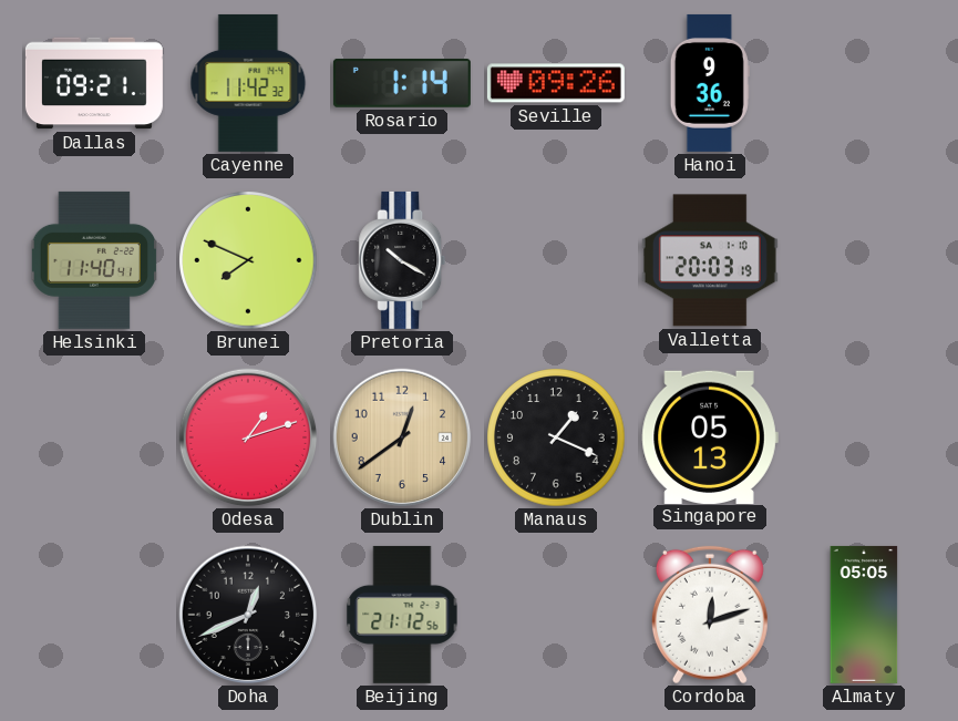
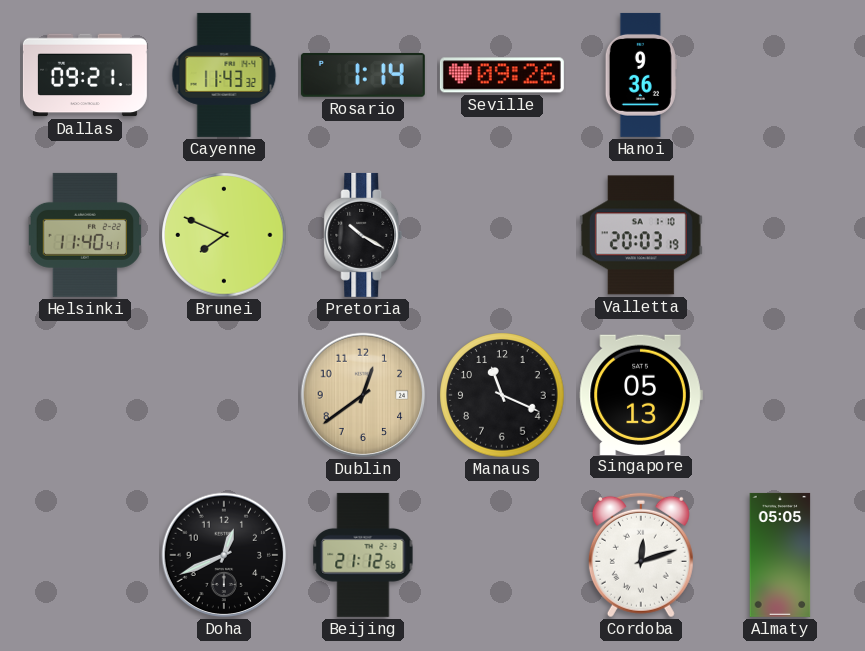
Cayenne: 11:42 -> 11:43 (224, 75)
Odesa: 1:12 -> none (248, 437)
Manaus: 1:19 -> 11:19 (502, 395)
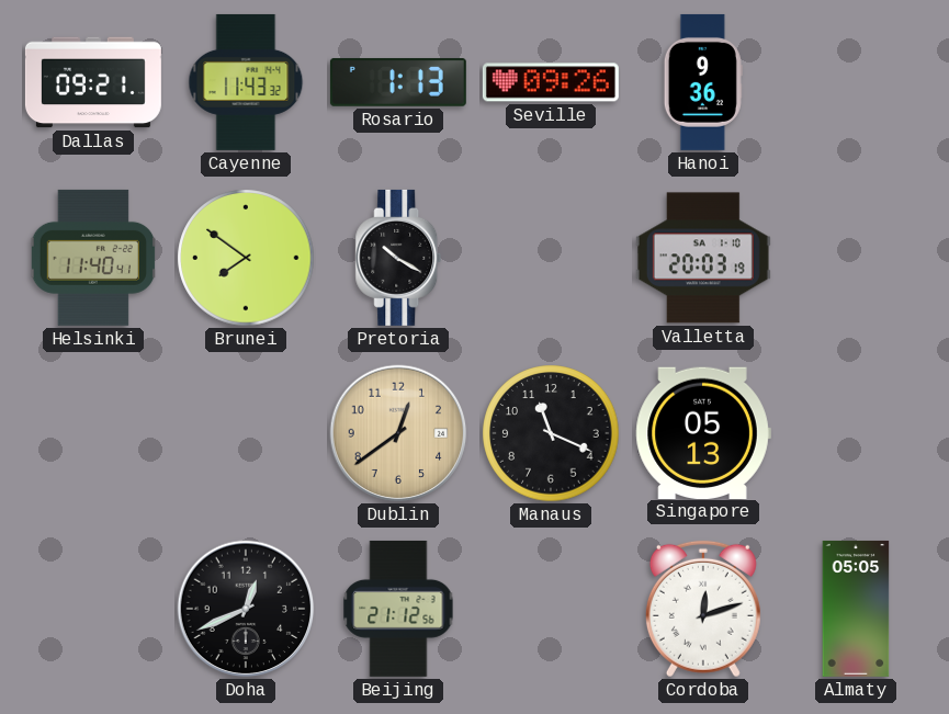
Rosario: 1:14 -> 1:13 (398, 82)
Brunei: 7:49 -> 7:51 (246, 258)
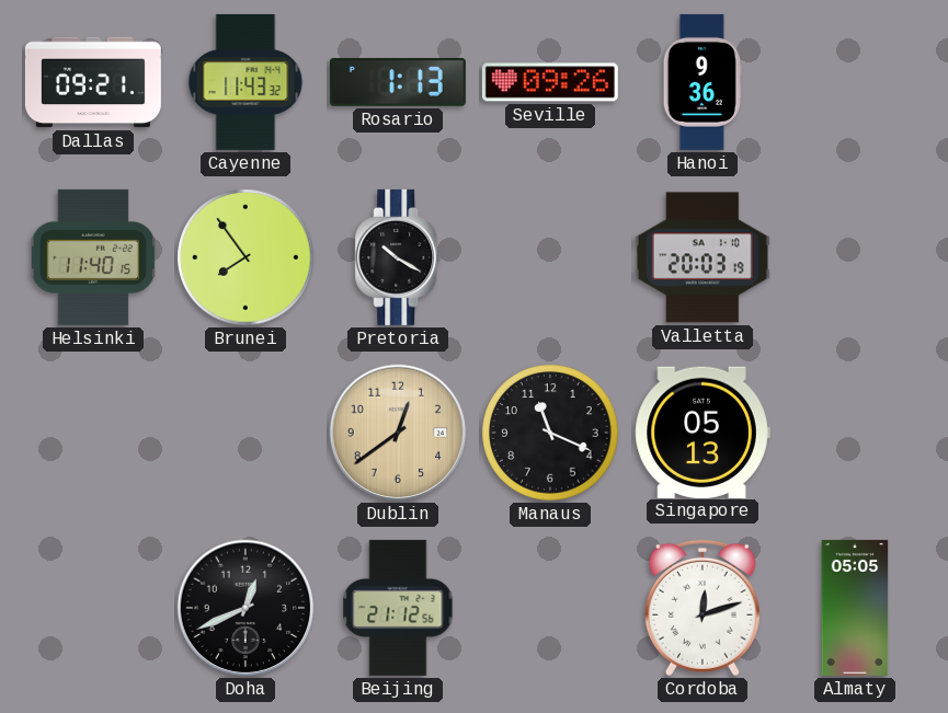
Helsinki: 11:40:41 -> 11:40:15 (92, 257)
Brunei: 7:51 -> 7:54 (245, 257)
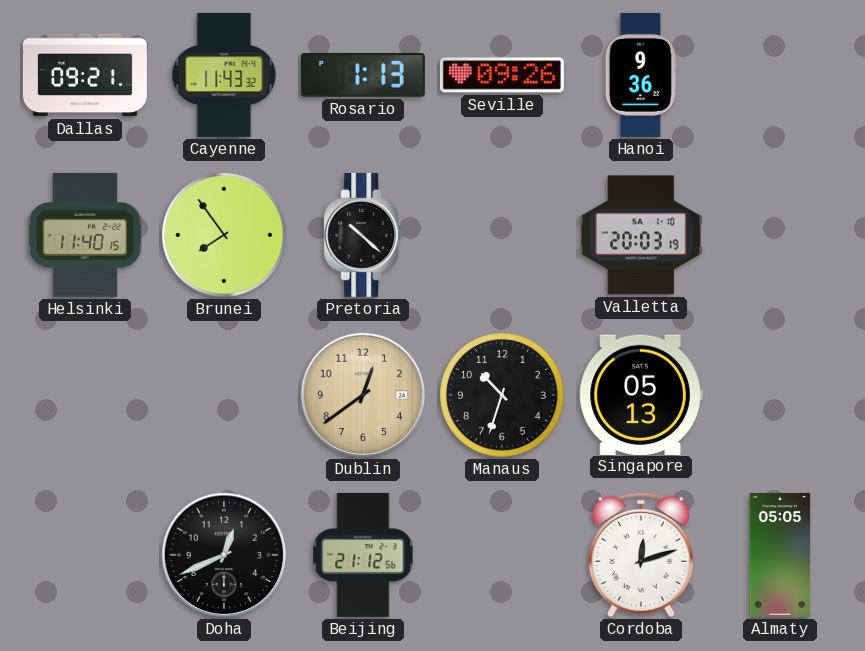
Pretoria: 10:20 -> 10:22 (363, 235)
Manaus: 11:19 -> 10:33 (502, 395)
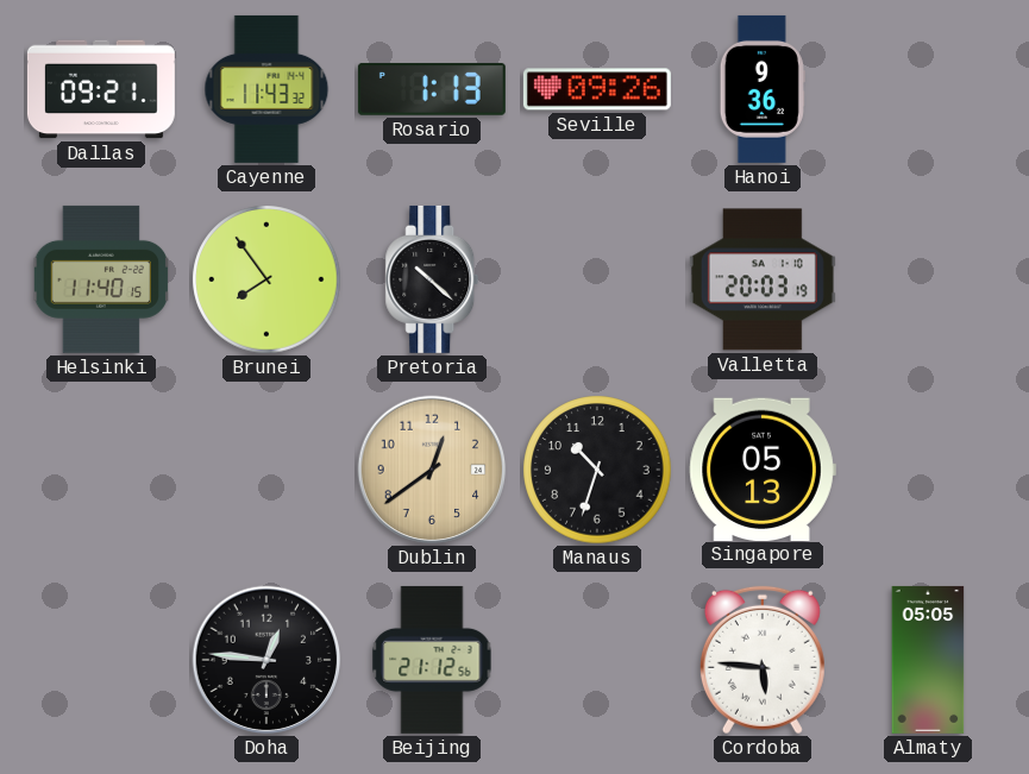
Doha: 12:41 -> 12:46 (266, 660)
Cordoba: 12:12 -> 5:46 (763, 660)
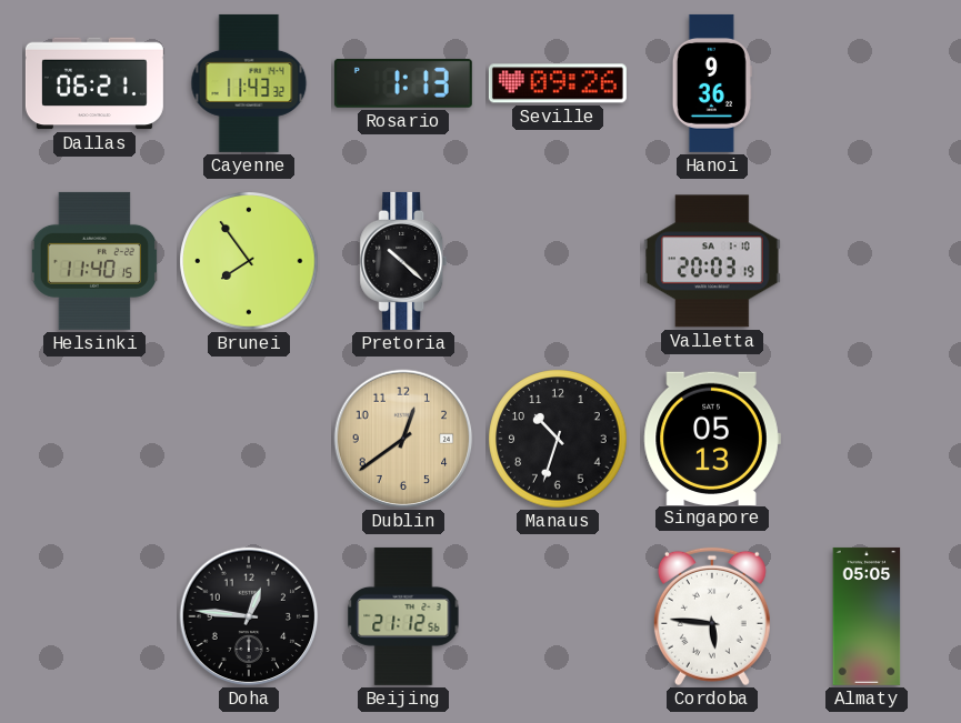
Dallas: 09:21 -> 06:21 (94, 83)
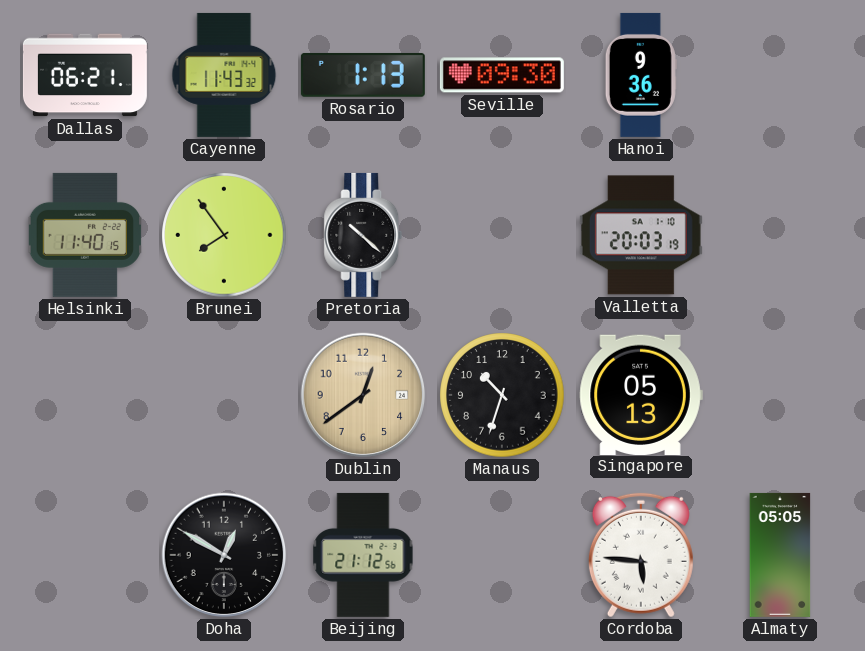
Seville: 09:26 -> 09:30 (502, 75)
Doha: 12:46 -> 12:50 (224, 555)
